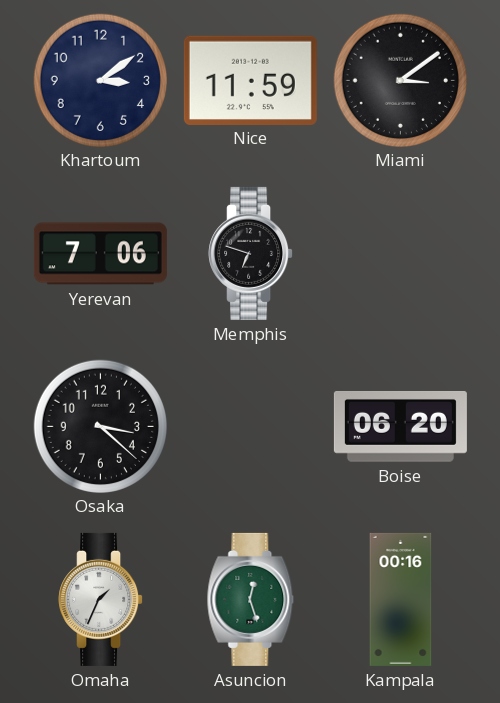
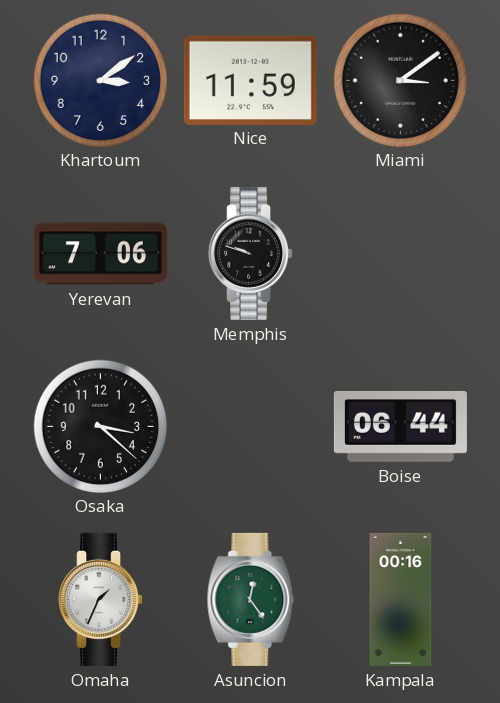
Memphis: 6:48 -> 9:48 (251, 253)
Boise: 06:20 -> 06:44 (400, 427)
Asuncion: 12:27 -> 12:24 (251, 599)
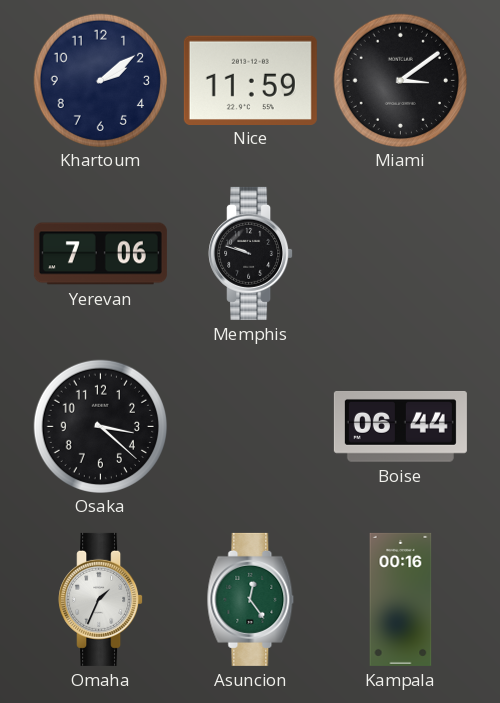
Khartoum: 3:09 -> 2:09 (100, 80)
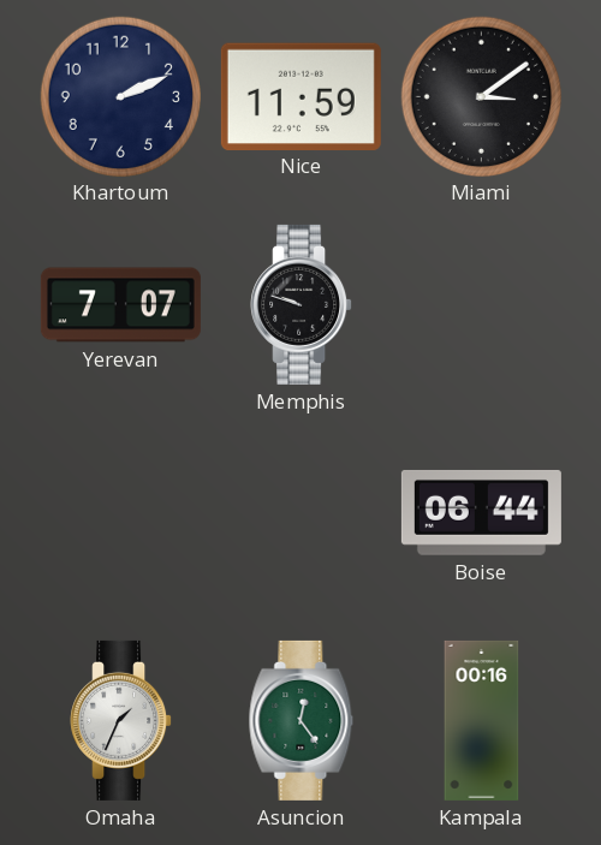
Khartoum: 2:09 -> 2:11 (120, 96)
Yerevan: 7:06 -> 7:07 (120, 305)
Osaka: 3:22 -> none (100, 426)
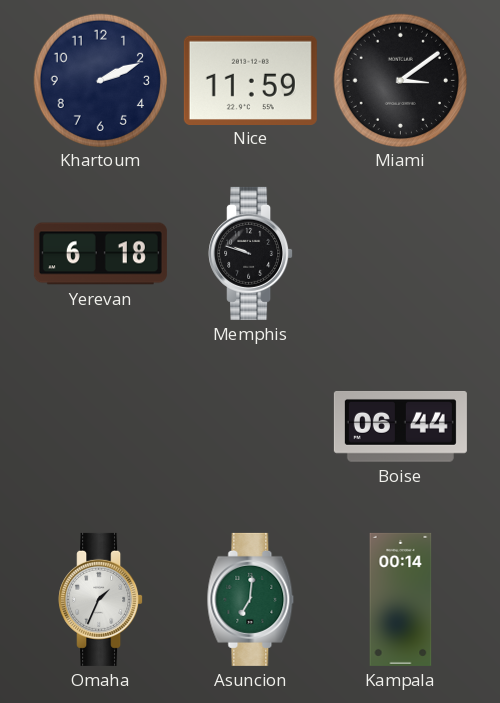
Yerevan: 7:07 -> 6:18 (100, 254)
Asuncion: 12:24 -> 7:01 (251, 599)
Kampala: 00:16 -> 00:14 (401, 599)
